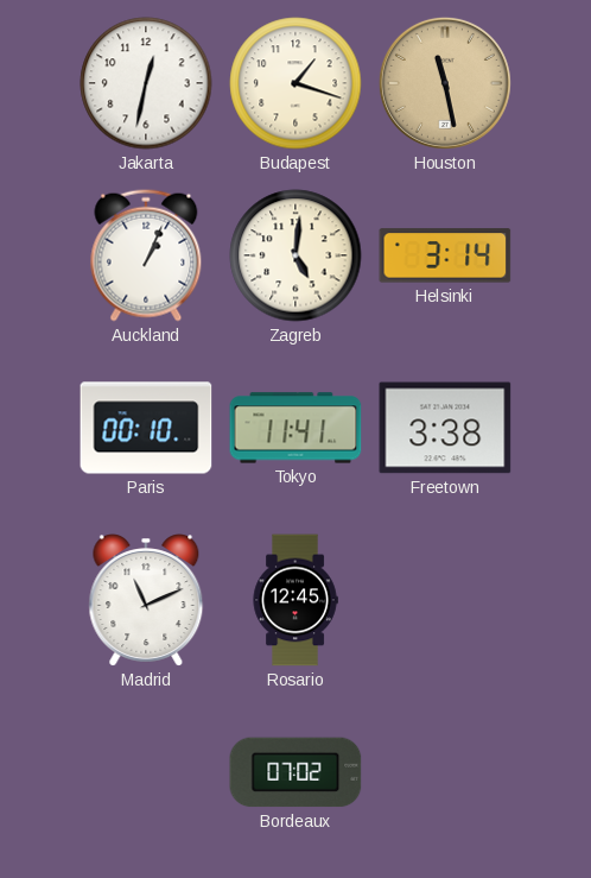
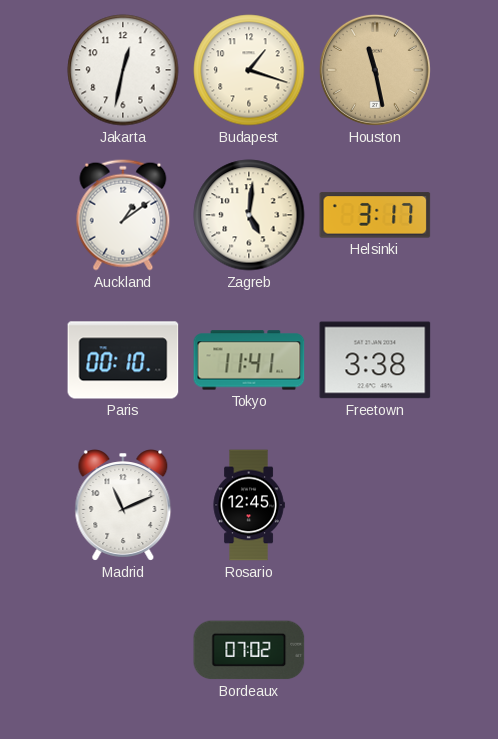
Auckland: 1:04 -> 1:09 (123, 215)
Helsinki: 3:14 -> 3:17 (375, 215)
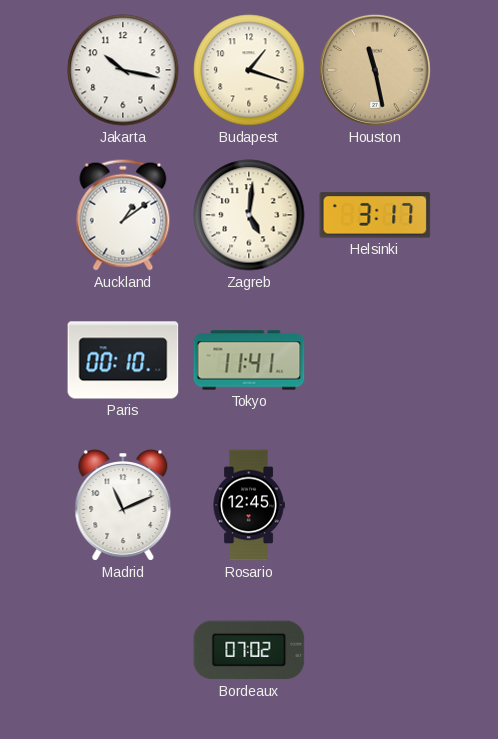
Jakarta: 12:32 -> 10:17 (123, 70)
Freetown: 3:38 -> none (375, 360)
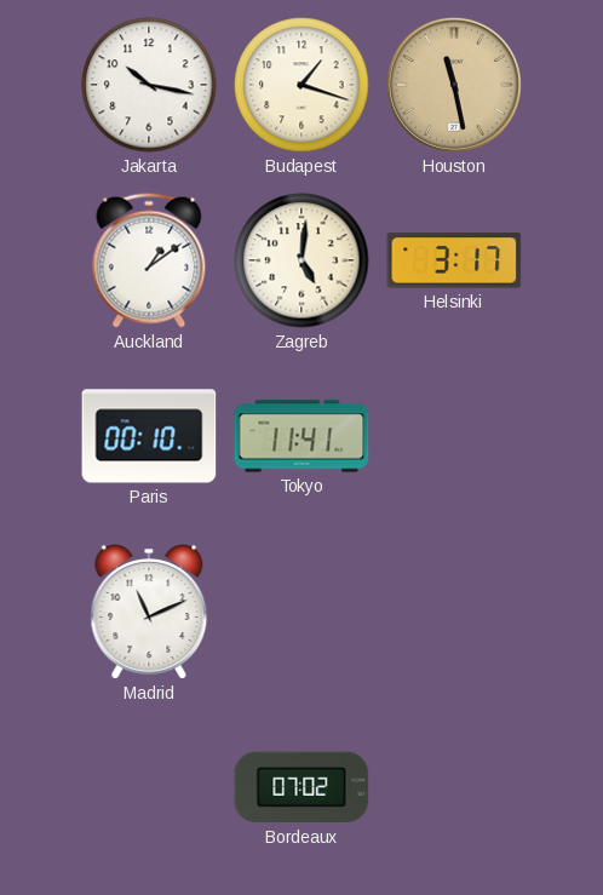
Rosario: 12:45 -> none (249, 505)
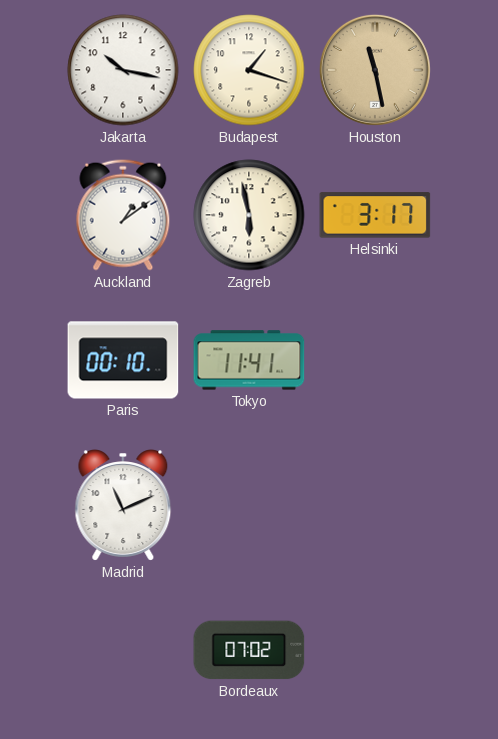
Zagreb: 5:01 -> 5:58 (249, 215)
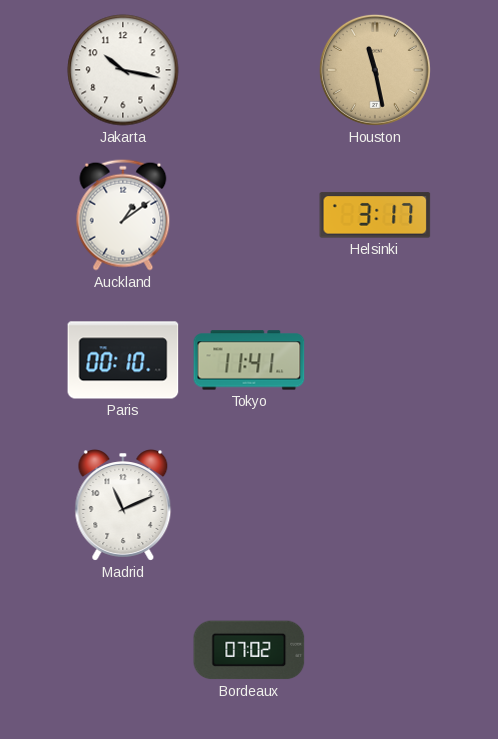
Budapest: 1:18 -> none (249, 70)
Zagreb: 5:58 -> none (249, 215)
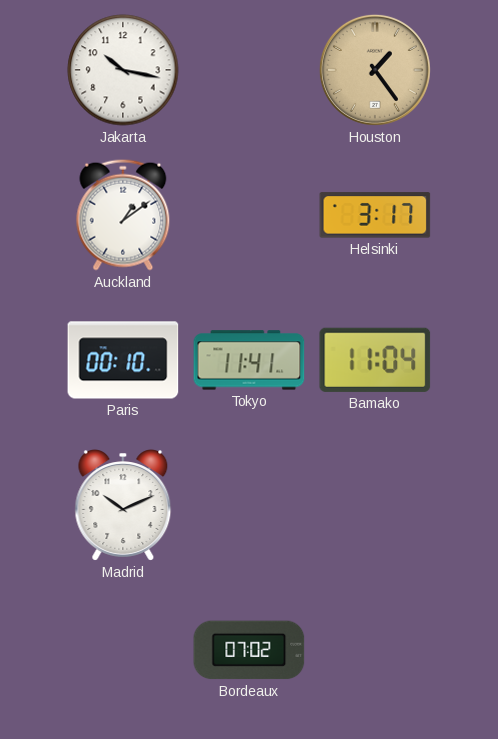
Houston: 11:28 -> 1:24 (375, 70)
Bamako: none -> 11:04 (375, 360)
Madrid: 11:11 -> 10:11 (123, 505)
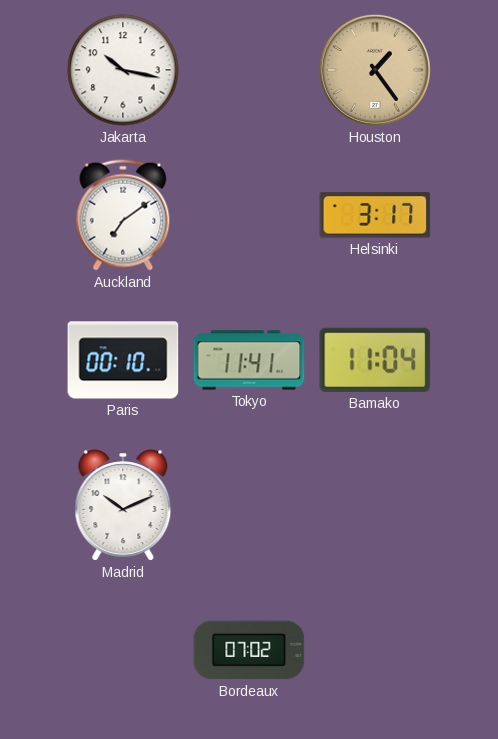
Auckland: 1:09 -> 7:09 (123, 215)
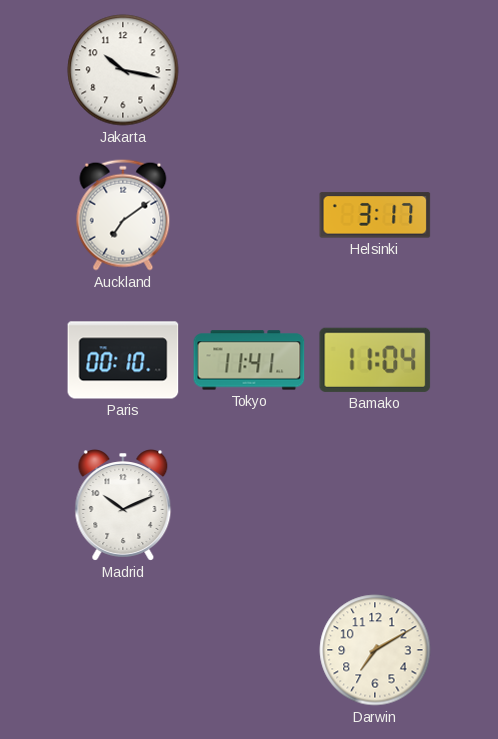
Houston: 1:24 -> none (375, 70)
Bordeaux: 07:02 -> none (249, 650)
Darwin: none -> 7:10 (375, 650)
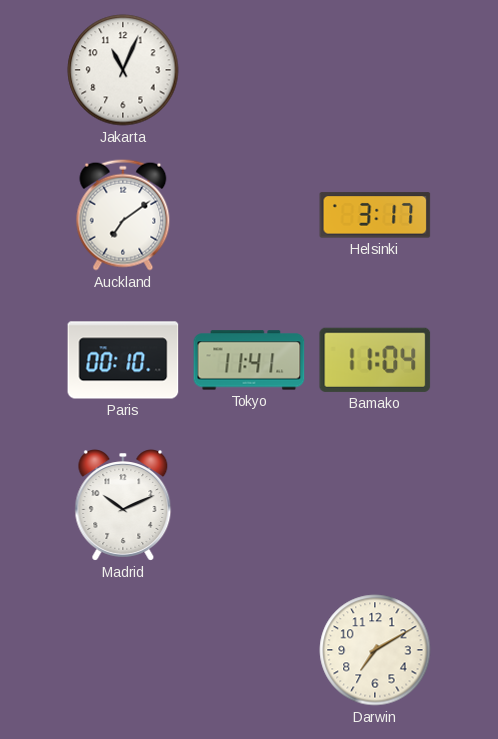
Jakarta: 10:17 -> 11:04 (123, 70)
